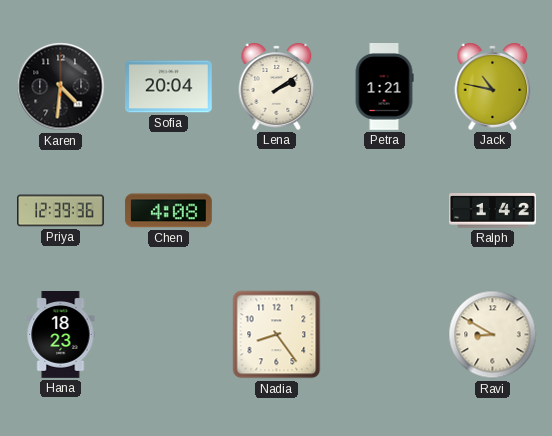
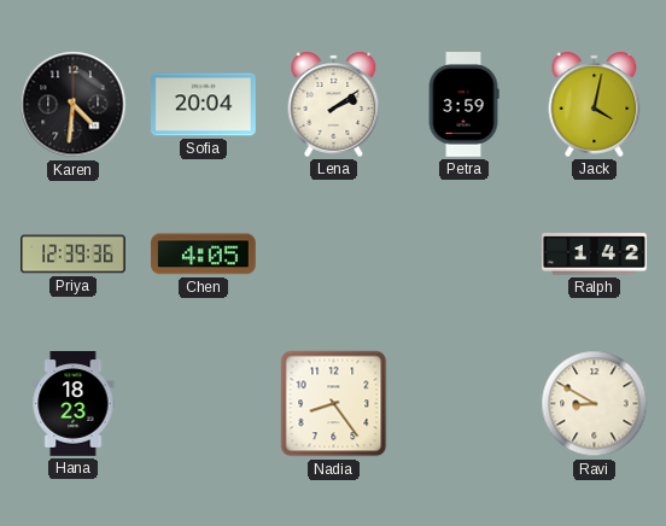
Petra: 1:21 -> 3:59 (463, 105)
Jack: 10:47 -> 4:02 (595, 104)
Chen: 4:08 -> 4:05 (203, 255)
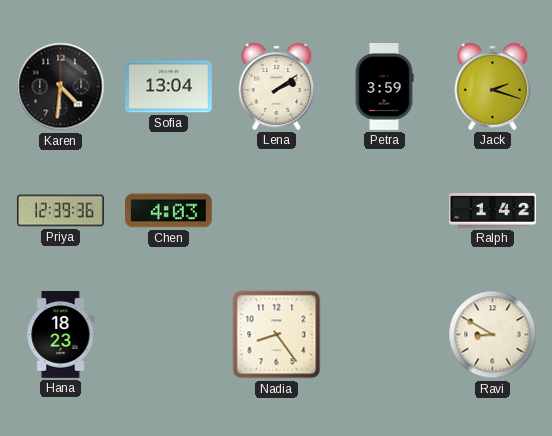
Sofia: 20:04 -> 13:04 (169, 87)
Jack: 4:02 -> 2:18 (493, 86)
Chen: 4:05 -> 4:03 (168, 211)
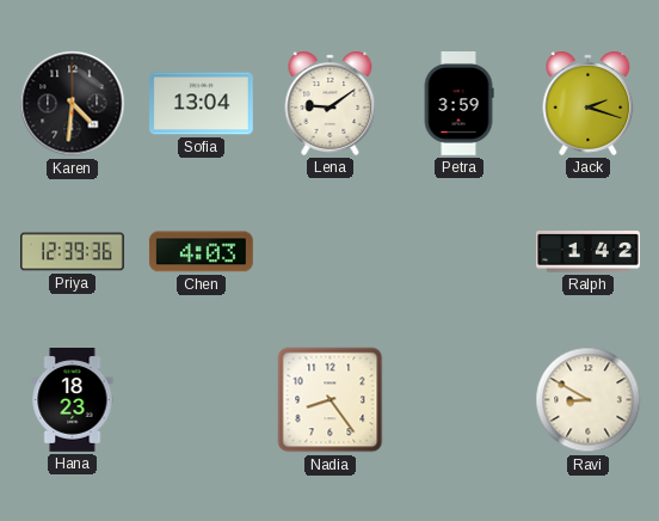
Lena: 2:09 -> 9:09 (331, 103)
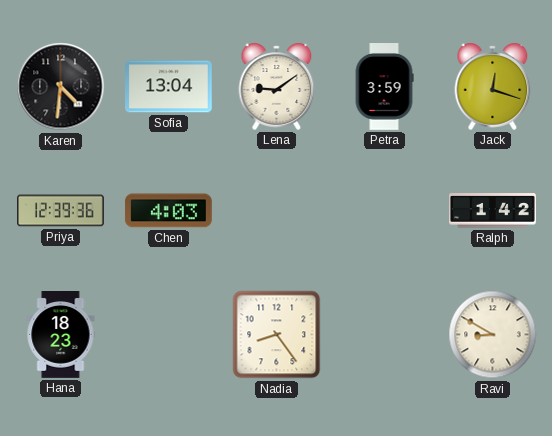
Jack: 2:18 -> 12:18 (493, 86)
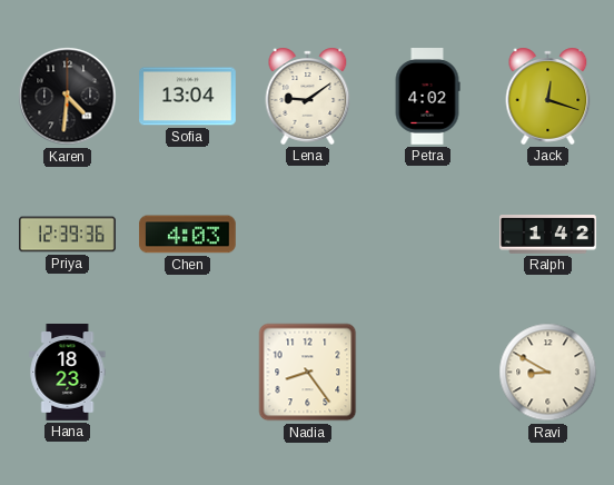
Petra: 3:59 -> 4:02 (427, 97)
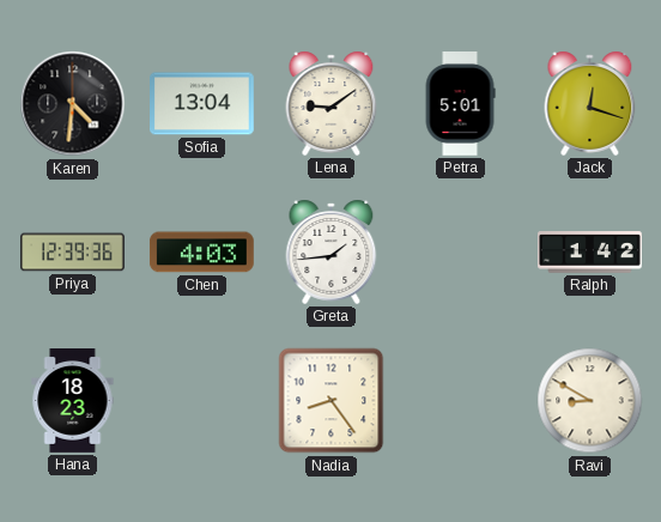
Petra: 4:02 -> 5:01 (460, 104)
Greta: none -> 1:44 (332, 251)
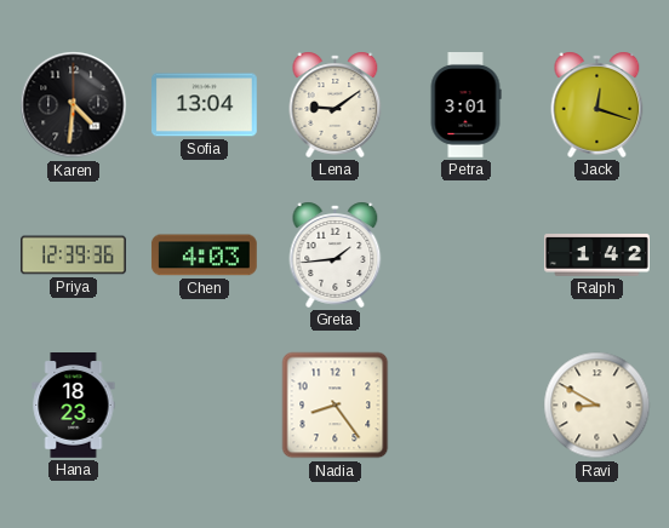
Petra: 5:01 -> 3:01 (465, 105)
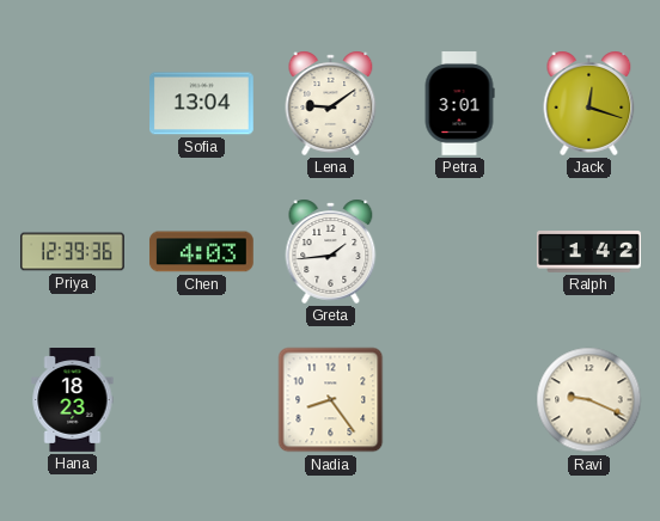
Karen: 4:31 -> none (74, 105)
Ravi: 8:50 -> 9:19 (589, 400)
